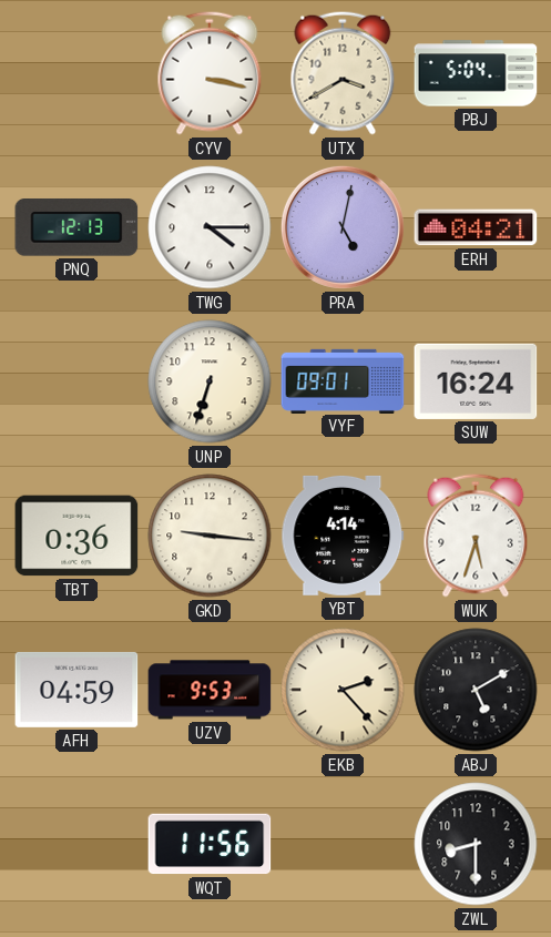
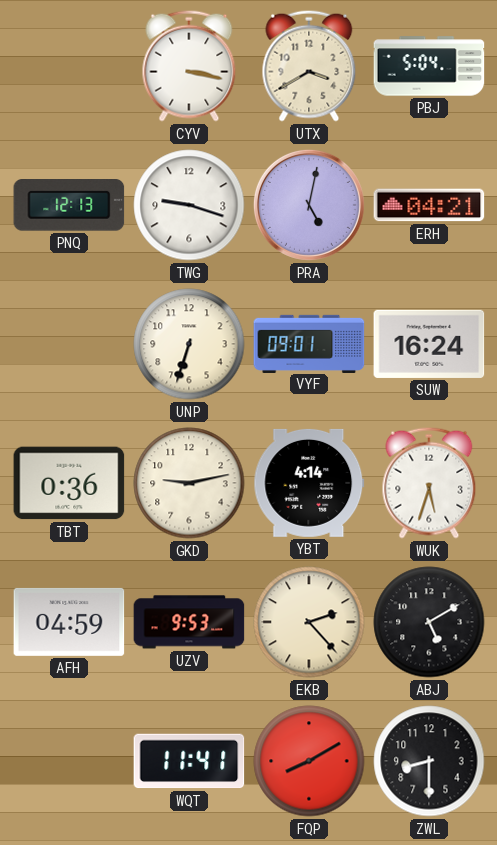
TWG: 4:15 -> 9:18 (189, 205)
GKD: 9:16 -> 9:13 (189, 483)
WQT: 11:56 -> 11:41 (189, 761)
FQP: none -> 8:10 (309, 761)
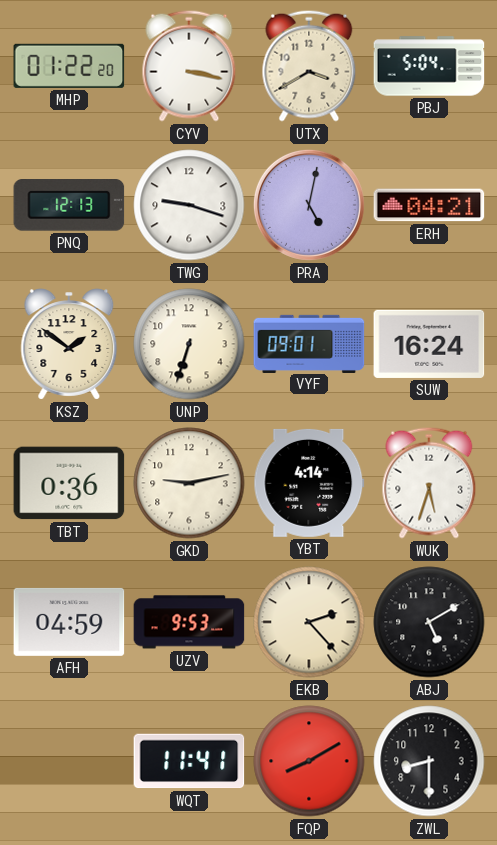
MHP: none -> 01:22 (69, 66)
KSZ: none -> 1:51 (69, 344)
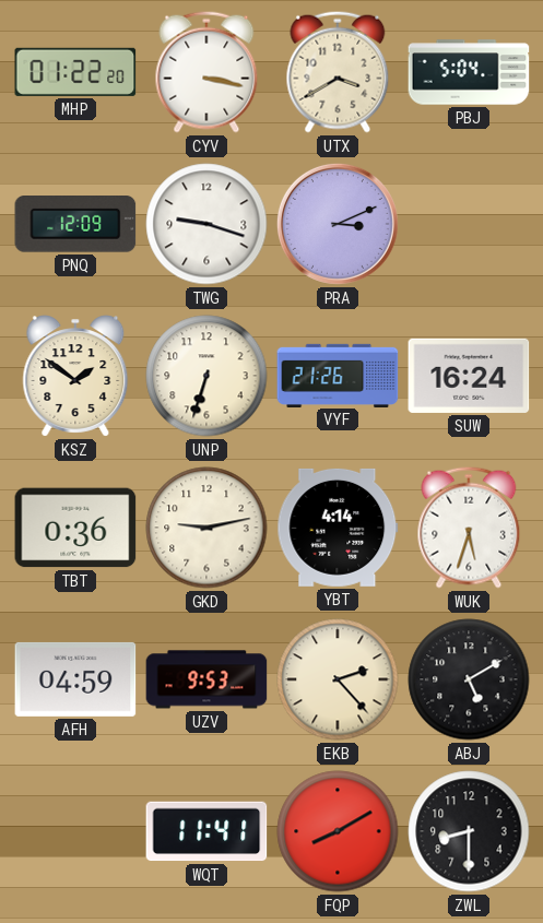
PNQ: 12:13 -> 12:09 (75, 225)
PRA: 5:02 -> 3:11 (338, 224)
ERH: 04:21 -> none (429, 205)
VYF: 09:01 -> 21:26 (338, 375)
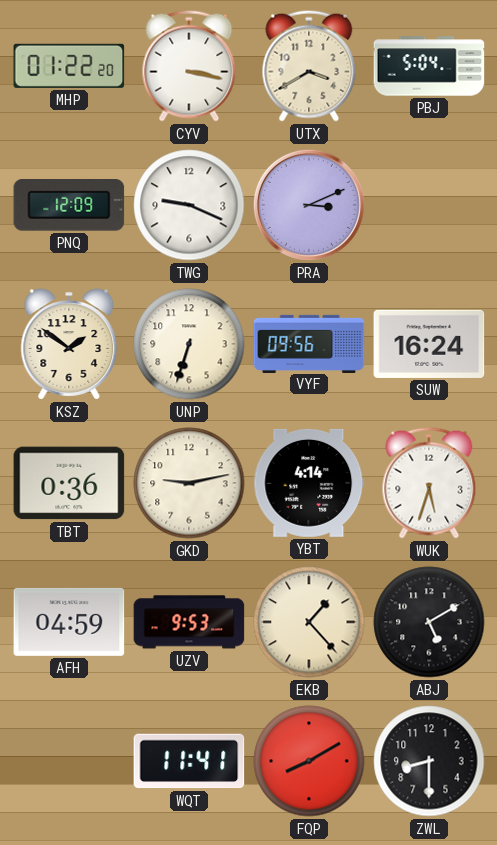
TWG: 9:18 -> 9:19 (189, 205)
VYF: 21:26 -> 09:56 (309, 343)
EKB: 2:23 -> 1:23 (309, 622)
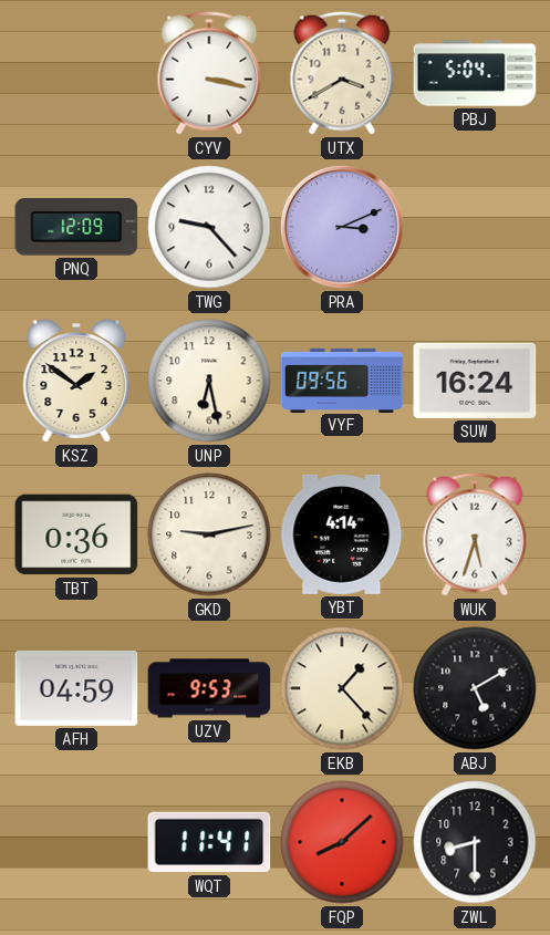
MHP: 01:22 -> none (69, 66)
TWG: 9:19 -> 9:23 (209, 227)
UNP: 6:33 -> 6:28 (209, 381)
FQP: 8:10 -> 8:08 (342, 842)
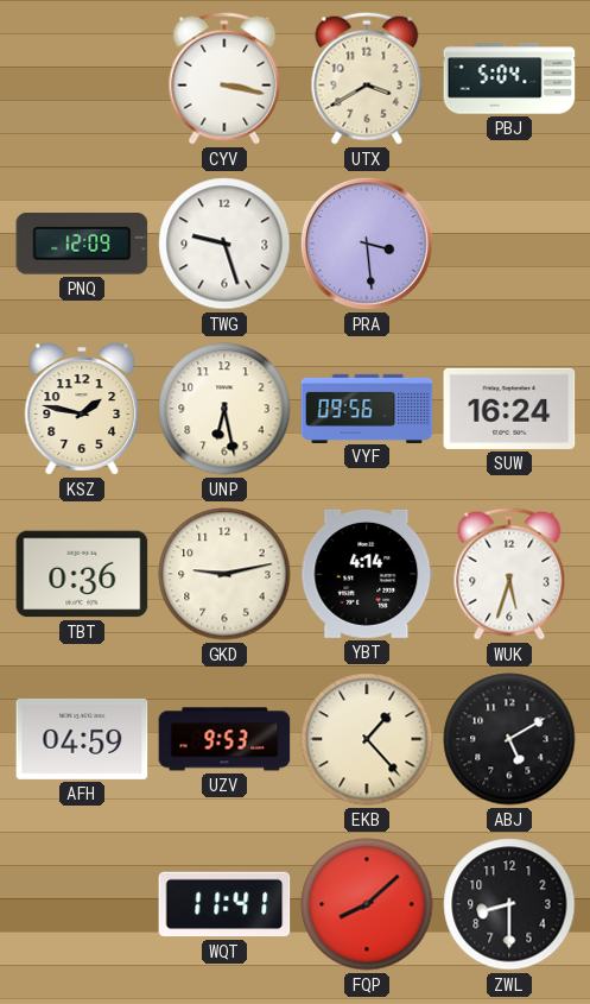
TWG: 9:23 -> 9:27 (224, 244)
PRA: 3:11 -> 3:29 (367, 244)
KSZ: 1:51 -> 1:47 (82, 409)
